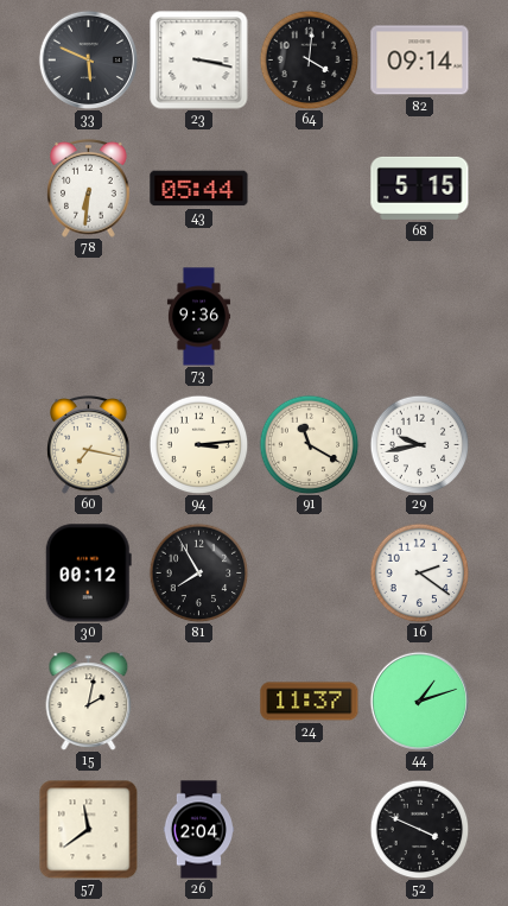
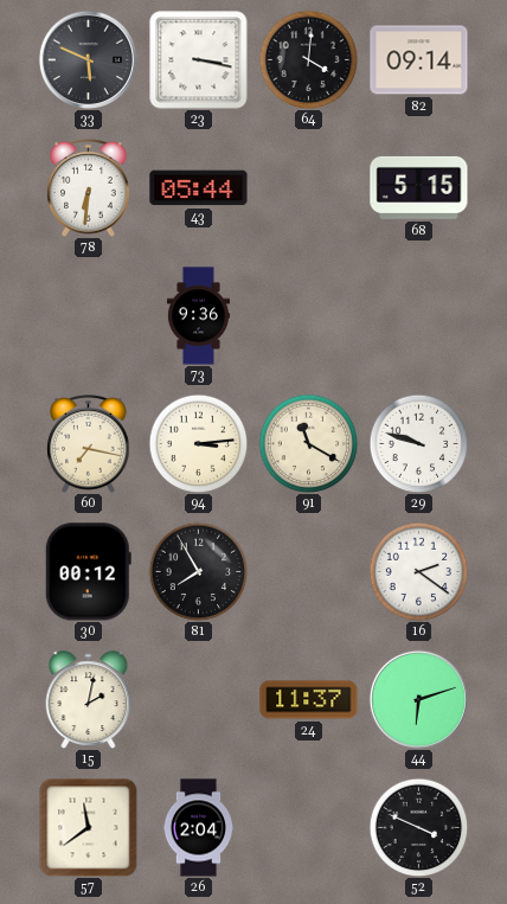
29: 9:43 -> 9:48 (418, 443)
44: 1:12 -> 6:12 (418, 699)
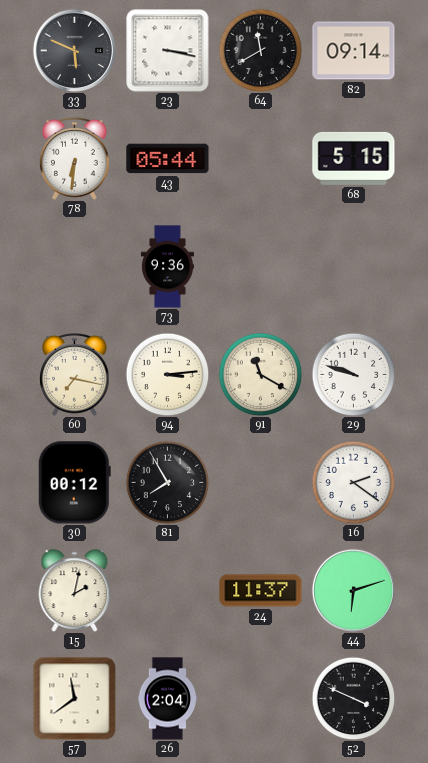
64: 4:01 -> 11:40 (260, 50)
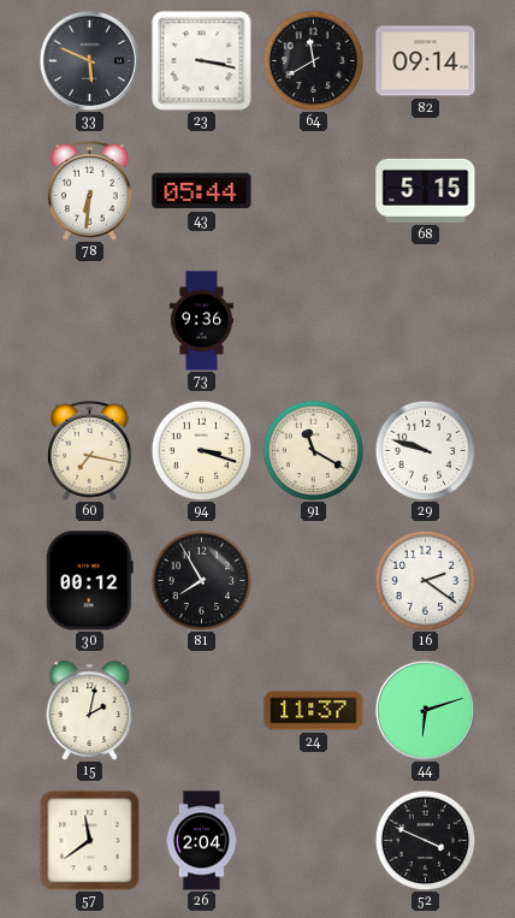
94: 3:14 -> 3:18 (201, 450)
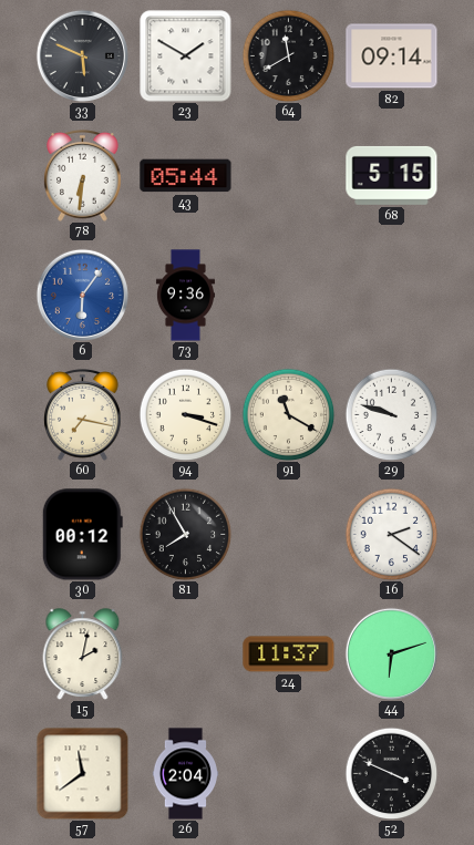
23: 3:17 -> 1:50 (186, 56)
6: none -> 6:06 (82, 295)
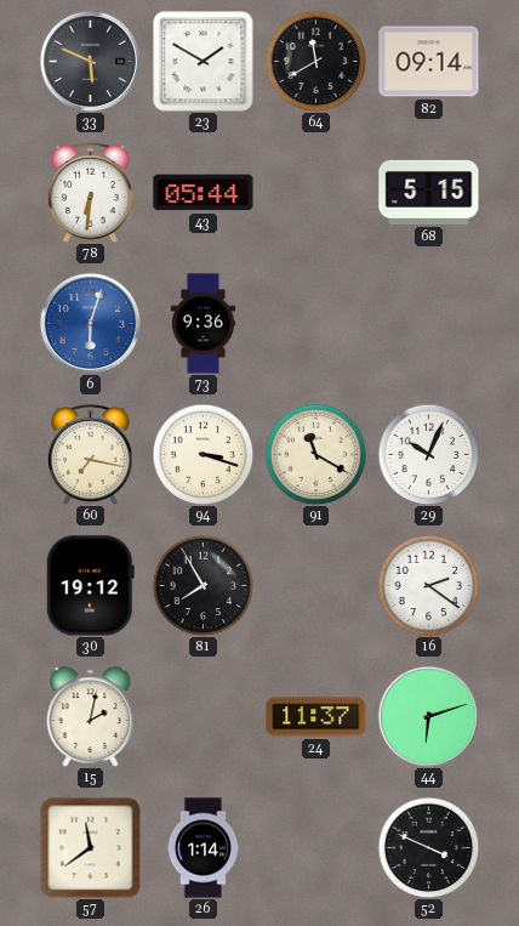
6: 6:06 -> 6:03 (90, 323)
29: 9:48 -> 10:04 (428, 454)
30: 00:12 -> 19:12 (90, 586)
26: 2:04 -> 1:14 (204, 848)
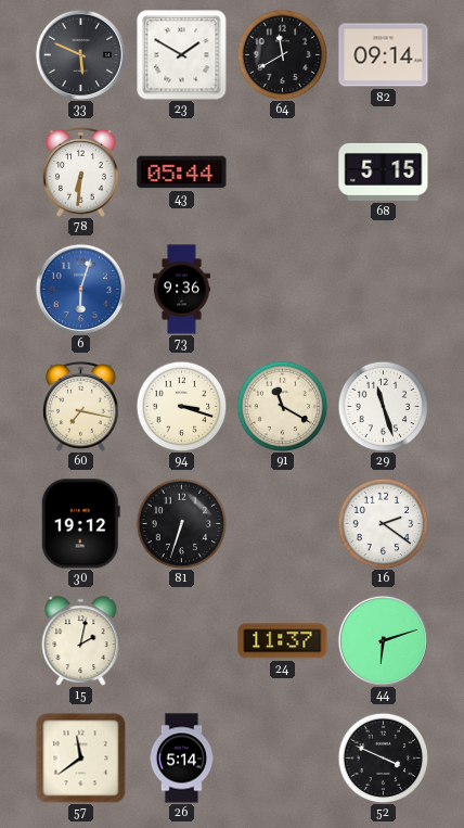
29: 10:04 -> 11:27 (383, 406)
81: 7:55 -> 6:33 (181, 523)
26: 1:14 -> 5:14 (182, 759)
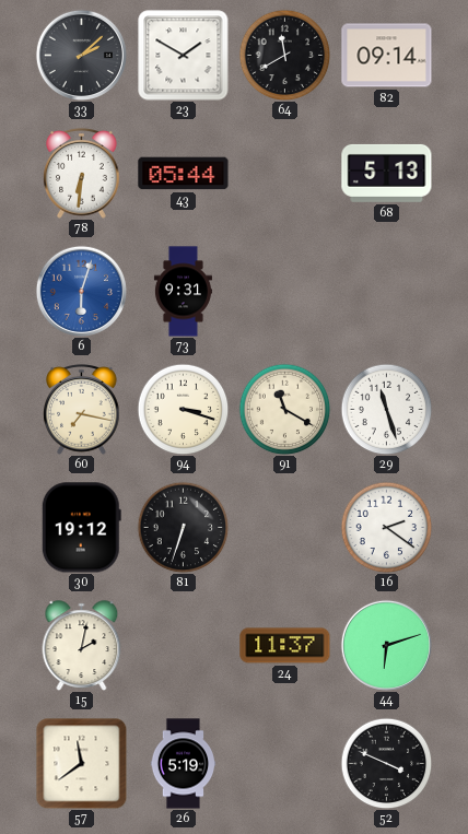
33: 5:49 -> 2:08 (81, 55)
68: 5:15 -> 5:13 (387, 173)
73: 9:36 -> 9:31 (183, 292)
26: 5:14 -> 5:19 (184, 764)
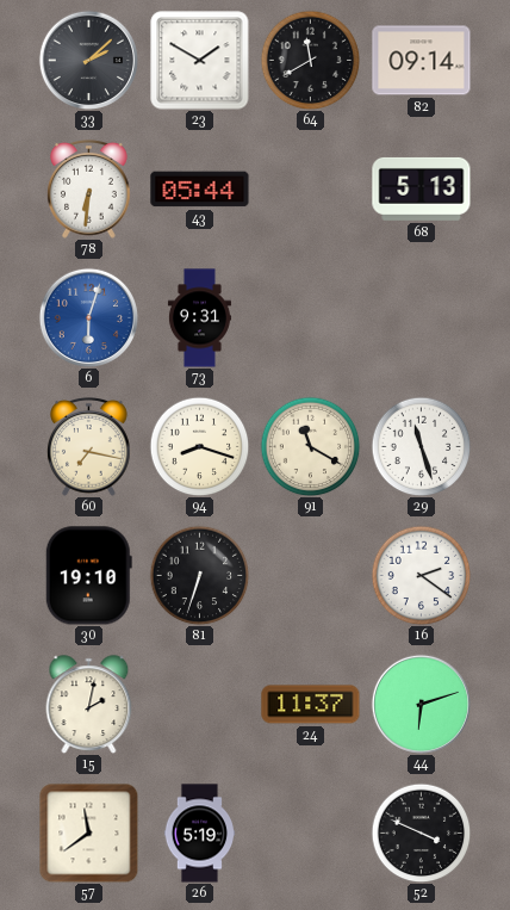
94: 3:18 -> 8:18 (199, 446)
30: 19:12 -> 19:10 (88, 576)
